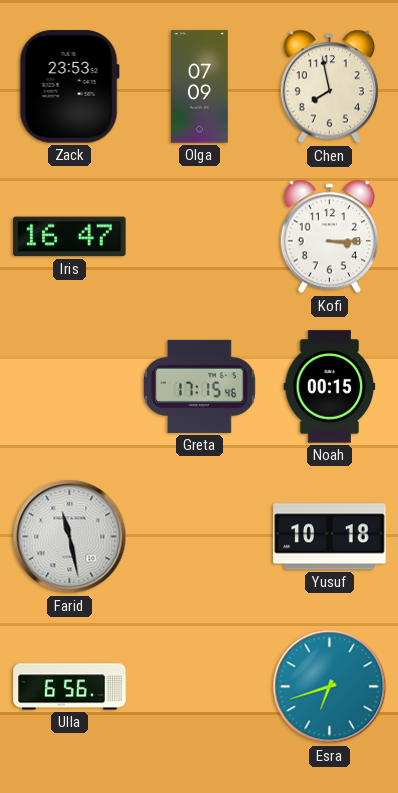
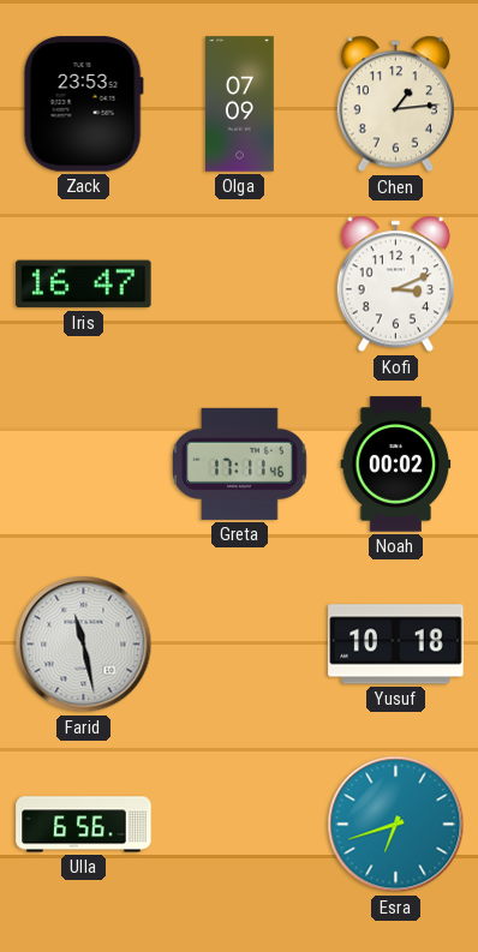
Chen: 7:58 -> 1:14 (395, 104)
Kofi: 3:15 -> 3:11 (395, 285)
Greta: 17:15 -> 17:11 (240, 463)
Noah: 00:15 -> 00:02 (396, 465)
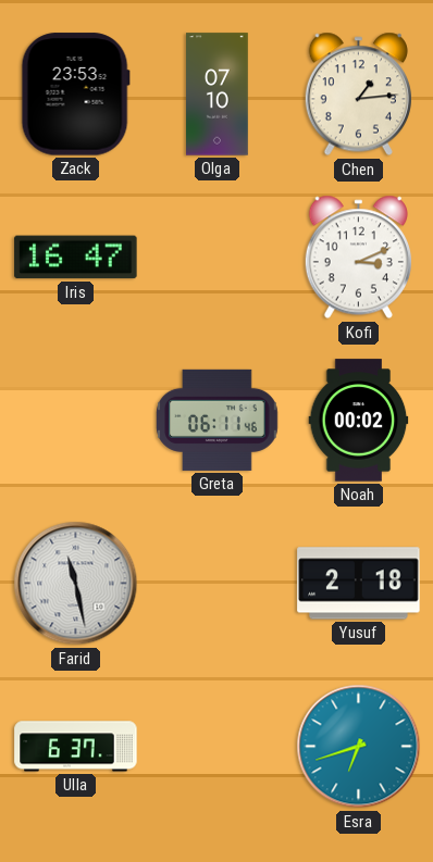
Olga: 07:09 -> 07:10 (218, 95)
Greta: 17:11 -> 06:11 (218, 420)
Yusuf: 10:18 -> 2:18 (359, 584)
Ulla: 6:56 -> 6:37 (76, 747)
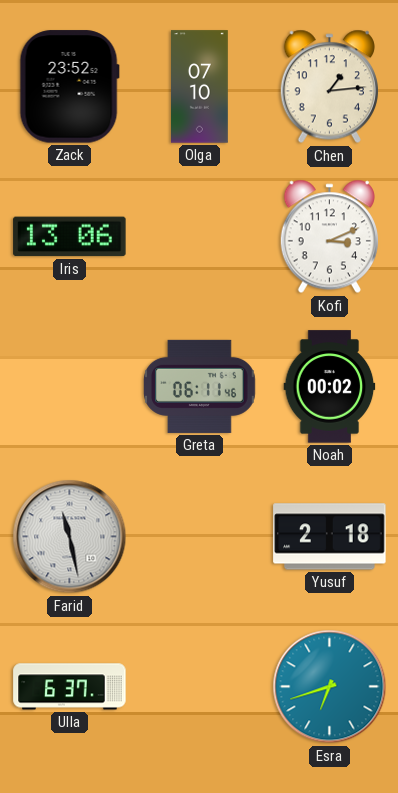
Zack: 23:53 -> 23:52 (69, 87)
Iris: 16:47 -> 13:06 (70, 237)
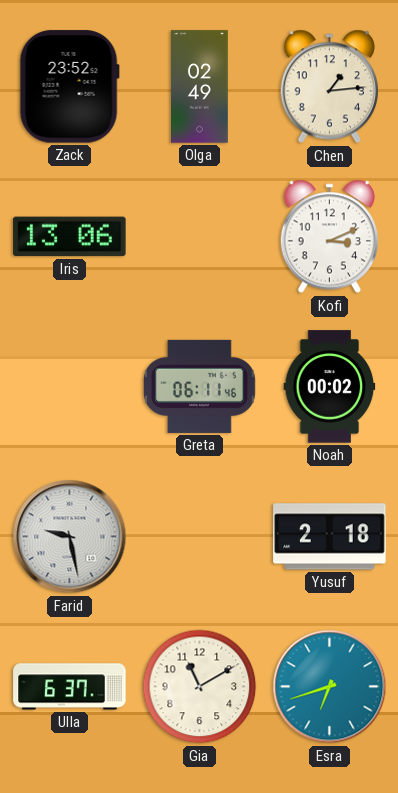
Olga: 07:10 -> 02:49 (200, 87)
Farid: 11:28 -> 9:28 (70, 537)
Gia: none -> 11:10 (200, 687)
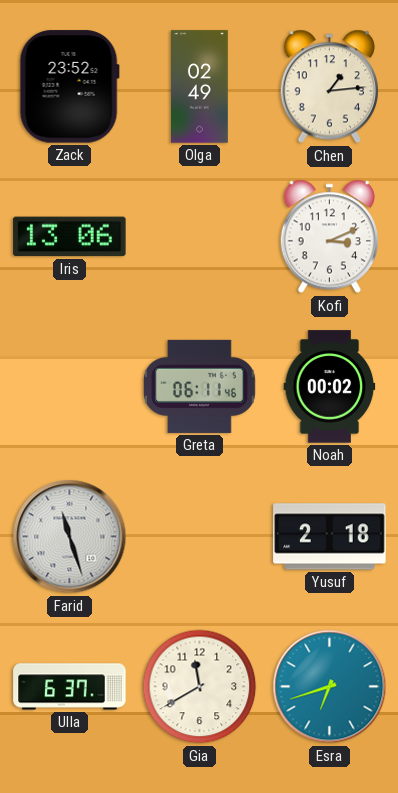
Farid: 9:28 -> 11:27 (70, 537)
Gia: 11:10 -> 11:40 (200, 687)
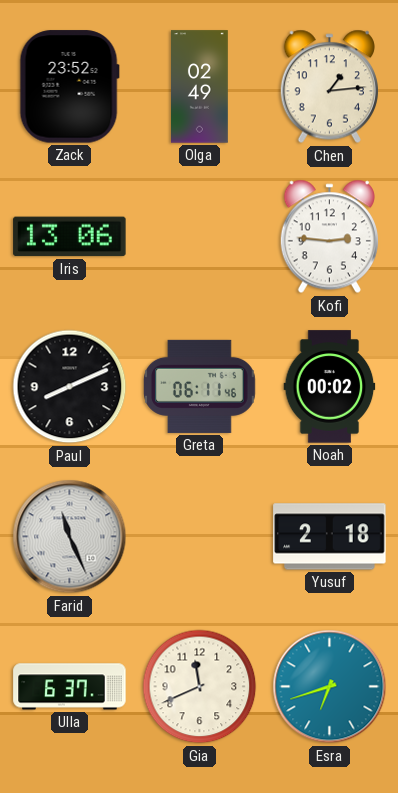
Kofi: 3:11 -> 2:46 (329, 237)
Paul: none -> 8:11 (70, 387)
Farid: 11:27 -> 11:26 (70, 537)
Gia: 11:40 -> 11:41 (200, 687)
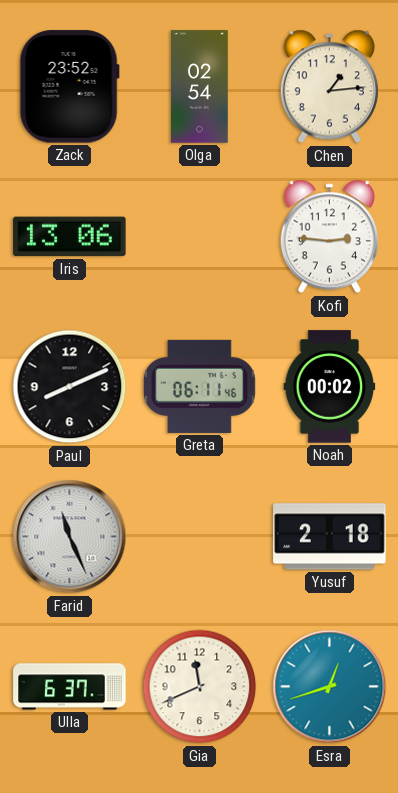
Olga: 02:49 -> 02:54 (200, 87)
Esra: 6:42 -> 12:42 (330, 687)
